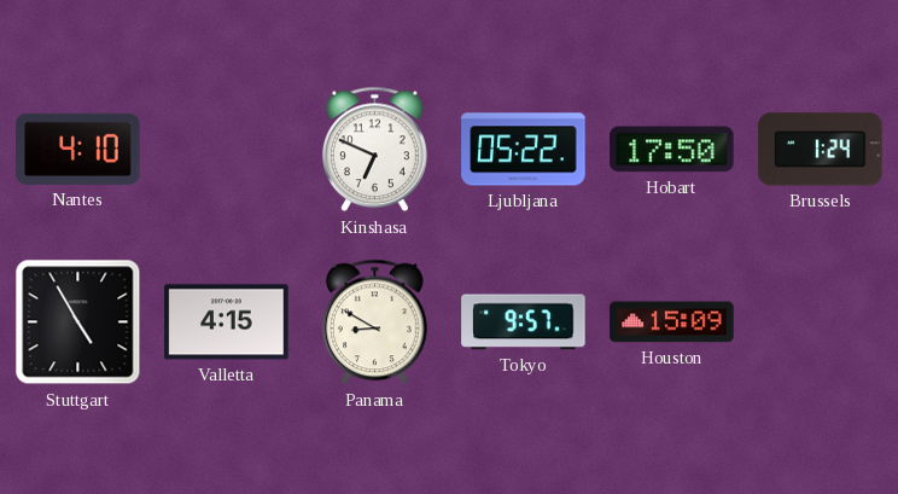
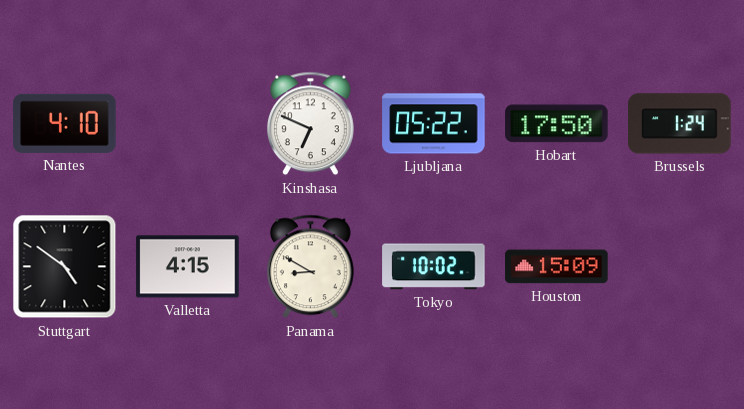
Stuttgart: 4:55 -> 4:51 (65, 267)
Tokyo: 9:57 -> 10:02 (434, 267)
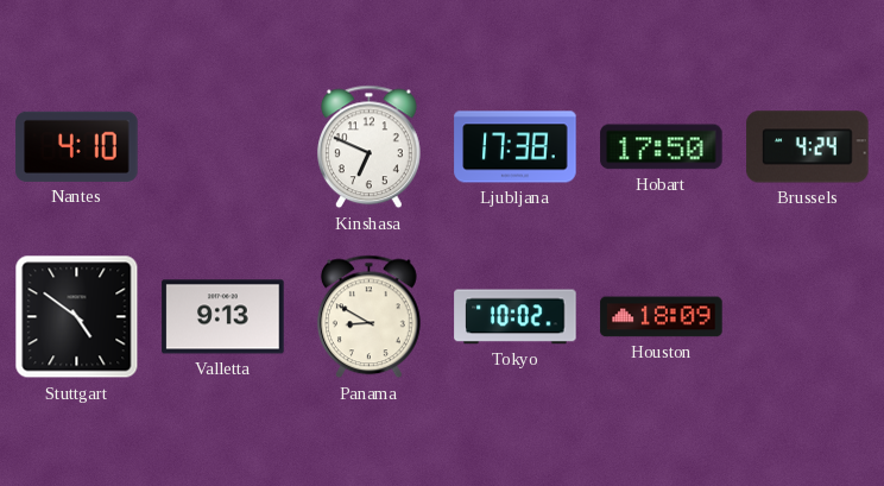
Ljubljana: 05:22 -> 17:38 (516, 147)
Brussels: 1:24 -> 4:24 (808, 147)
Valletta: 4:15 -> 9:13 (223, 317)
Houston: 15:09 -> 18:09 (662, 317)
